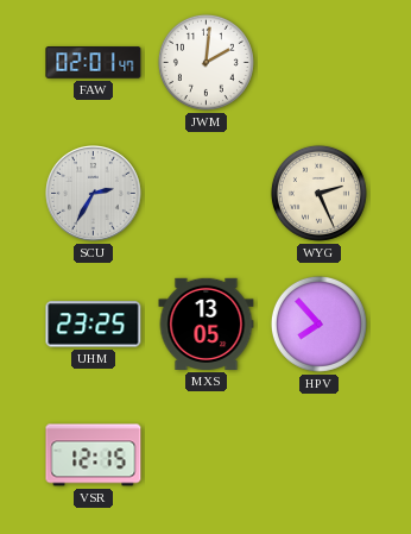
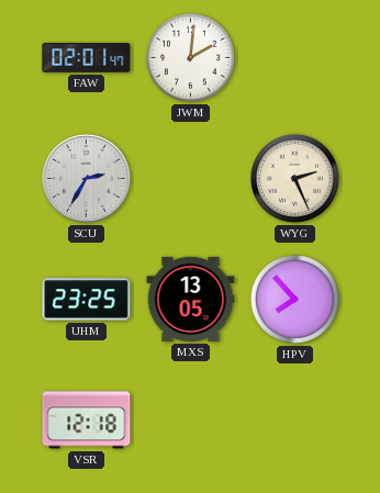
VSR: 12:15 -> 12:18 (87, 421)
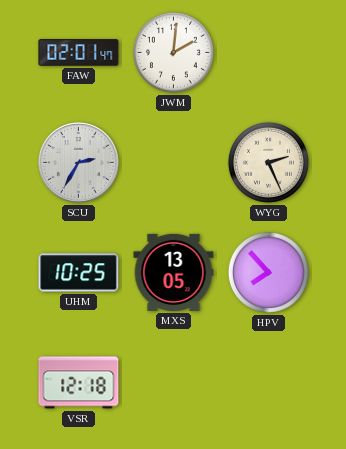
UHM: 23:25 -> 10:25 (79, 273)
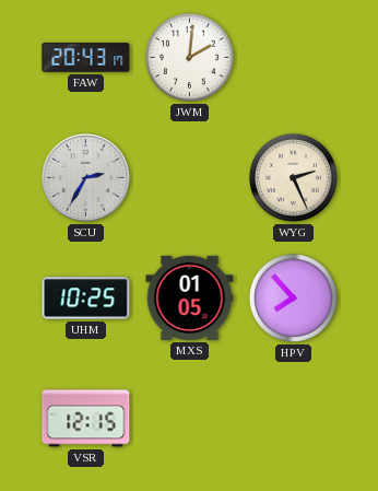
FAW: 02:01 -> 20:43 (86, 58)
MXS: 13:05 -> 01:05 (190, 297)
VSR: 12:18 -> 12:15 (86, 419)
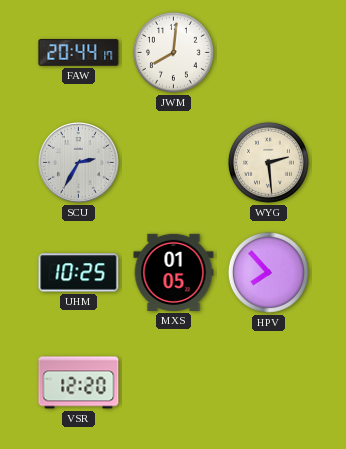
FAW: 20:43 -> 20:44 (79, 53)
JWM: 2:01 -> 8:01 (173, 52)
WYG: 2:26 -> 2:29 (268, 162)
VSR: 12:15 -> 12:20 (79, 383)
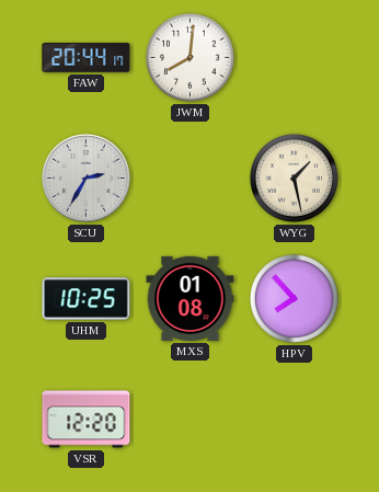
WYG: 2:29 -> 1:28 (294, 178)
MXS: 01:05 -> 01:08 (191, 298)
